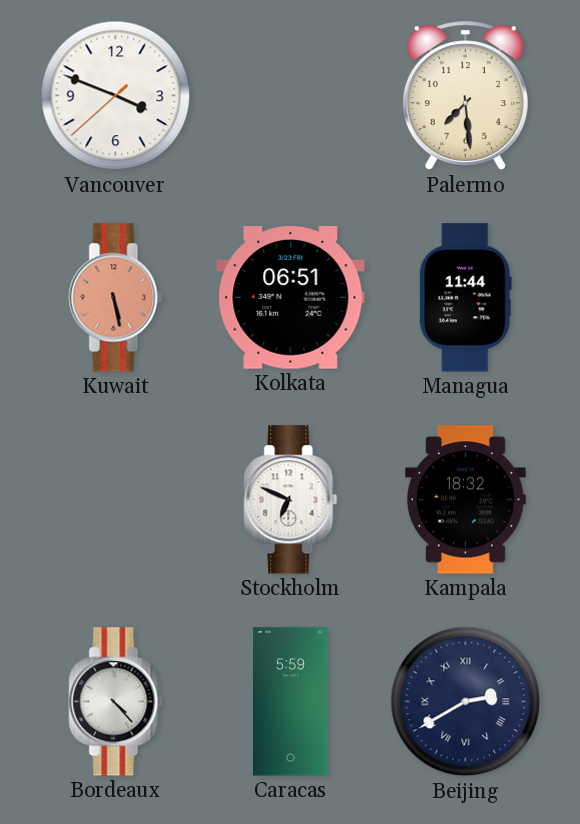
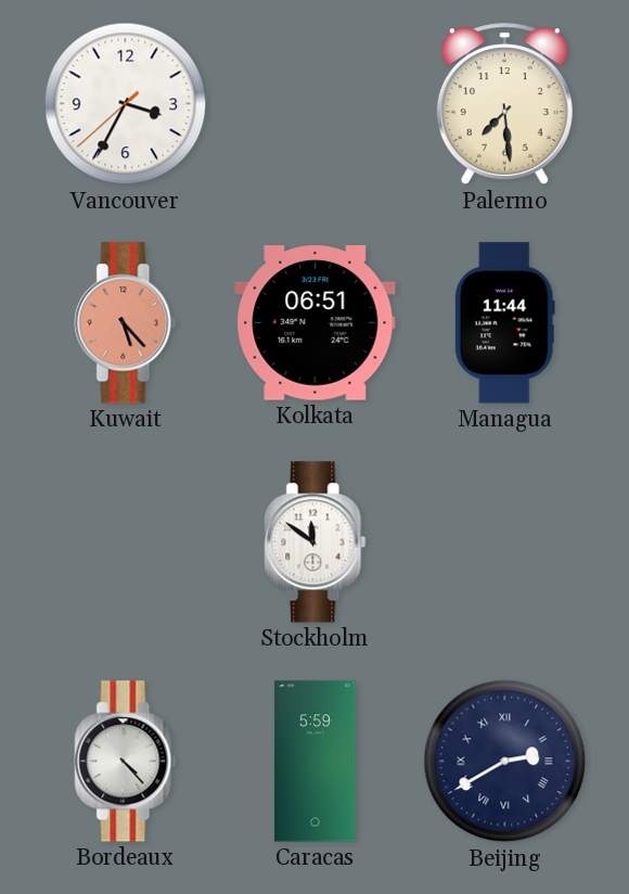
Vancouver: 3:48 -> 3:34 (126, 104)
Kuwait: 5:28 -> 5:23 (126, 323)
Stockholm: 6:49 -> 11:51 (316, 542)
Kampala: 18:32 -> none (466, 500)
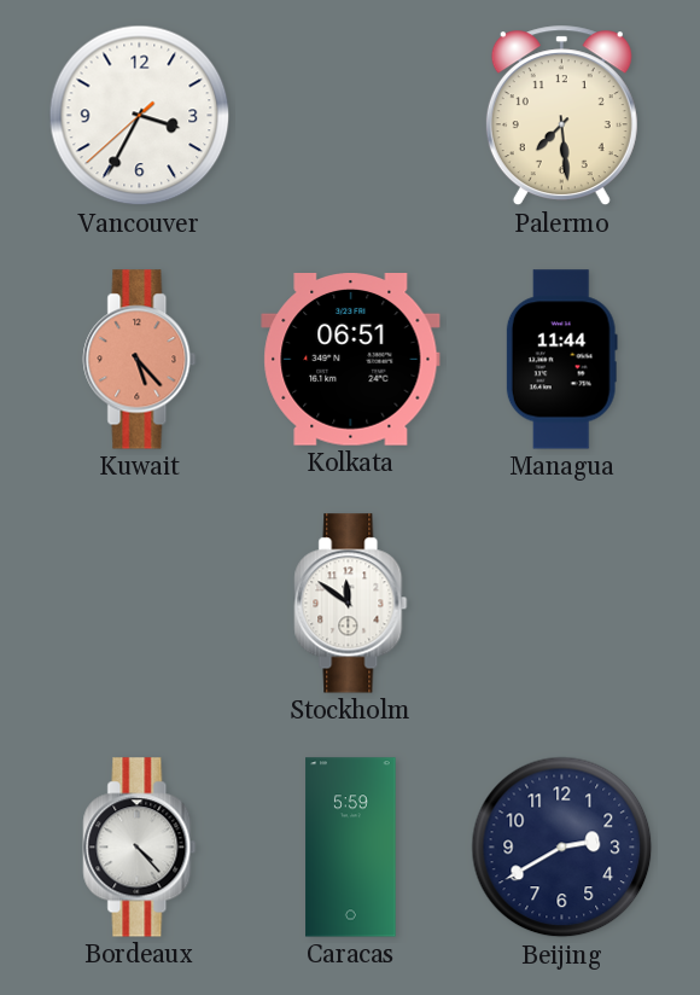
Beijing numerals: Roman -> Arabic (562, 848)
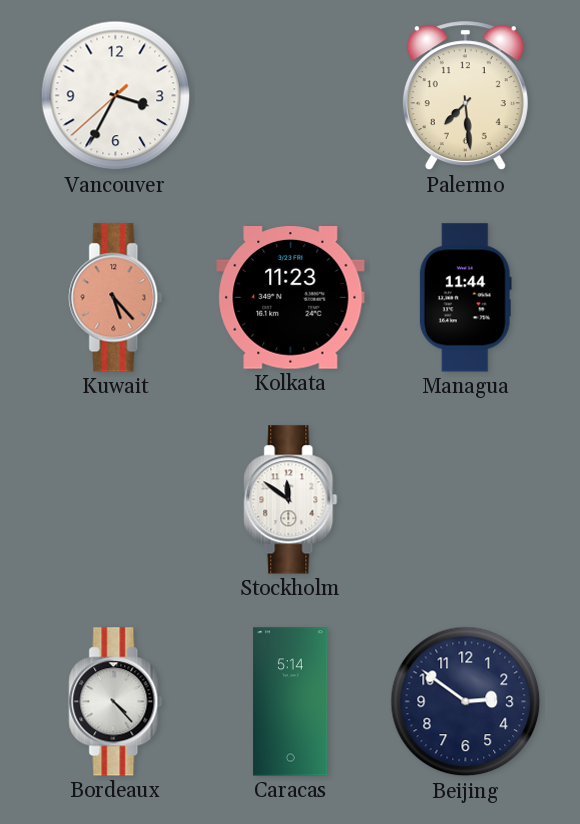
Kolkata: 06:51 -> 11:23 (291, 298)
Caracas: 5:59 -> 5:14 (291, 702)
Beijing: 2:40 -> 2:51 (466, 702)
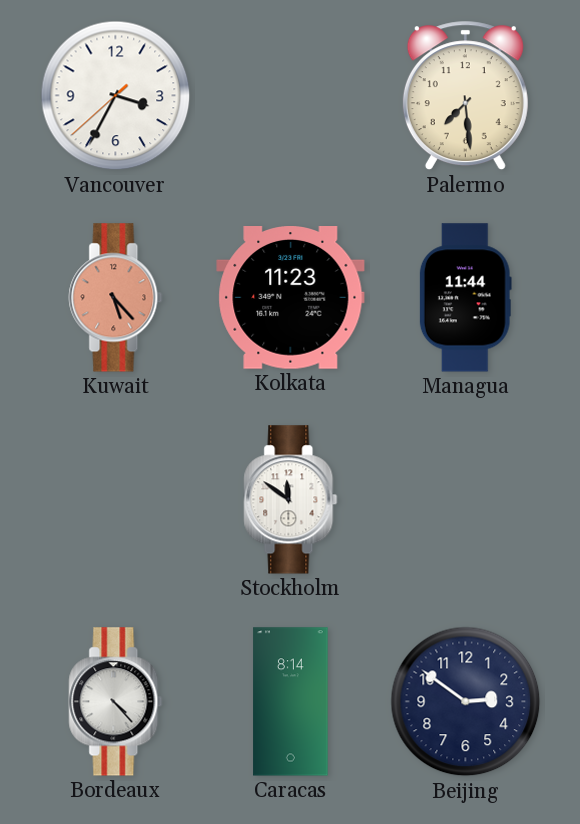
Caracas: 5:14 -> 8:14 (291, 702)
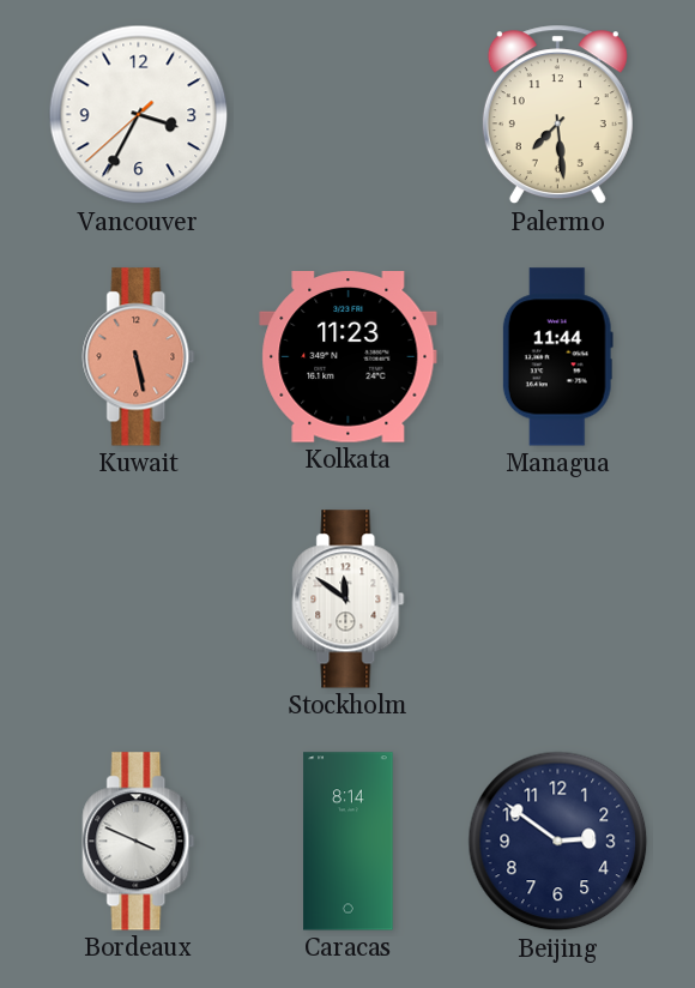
Kuwait: 5:23 -> 5:28 (139, 357)
Bordeaux: 4:23 -> 3:49 (139, 842)
